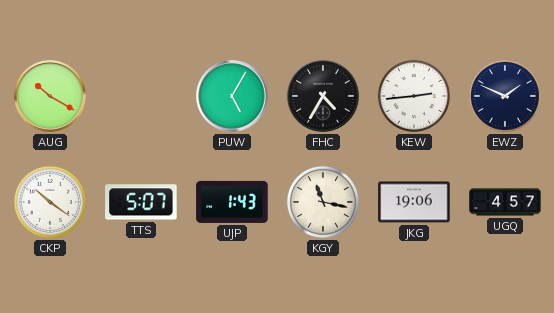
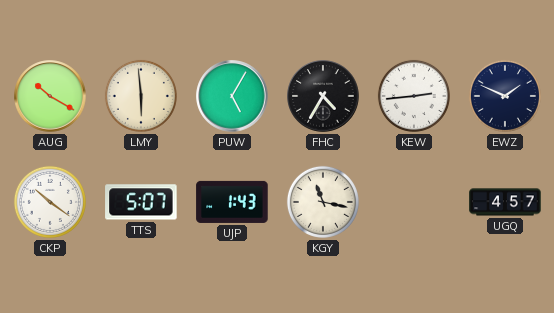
LMY: none -> 5:59 (141, 96)
JKG: 19:06 -> none (414, 202)
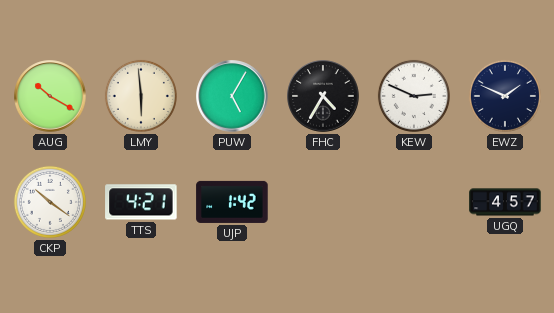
KEW: 2:44 -> 2:49 (414, 96)
TTS: 5:07 -> 4:21 (141, 202)
UJP: 1:43 -> 1:42 (232, 202)
KGY: 11:17 -> none (323, 202)
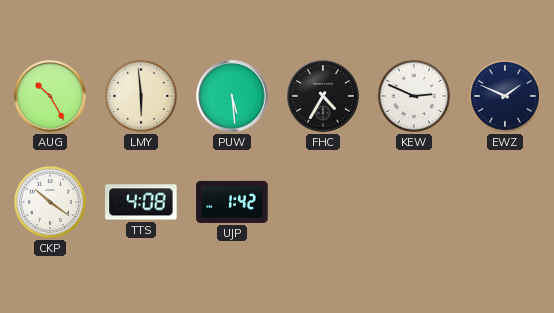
AUG: 10:20 -> 10:25 (50, 96)
PUW: 5:05 -> 5:29 (232, 96)
TTS: 4:21 -> 4:08 (141, 202)
UGQ: 4:57 -> none (505, 202)
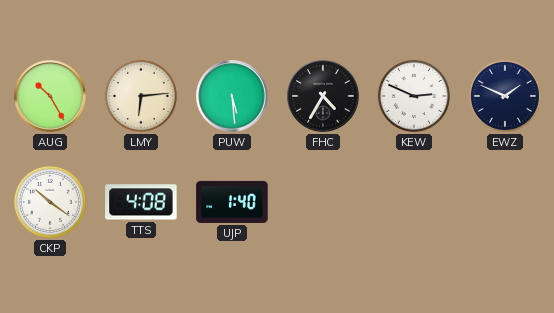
LMY: 5:59 -> 6:14 (141, 96)
UJP: 1:42 -> 1:40 (232, 202)
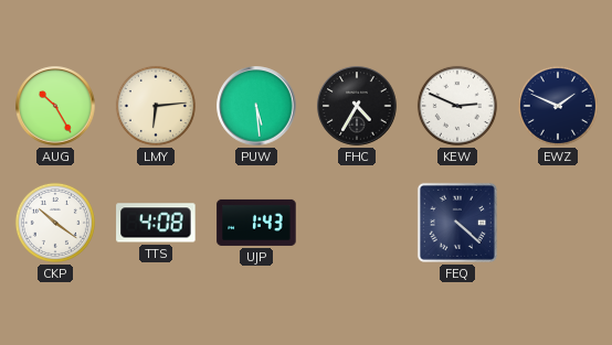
UJP: 1:40 -> 1:43 (256, 223)
FEQ: none -> 4:22 (457, 223)
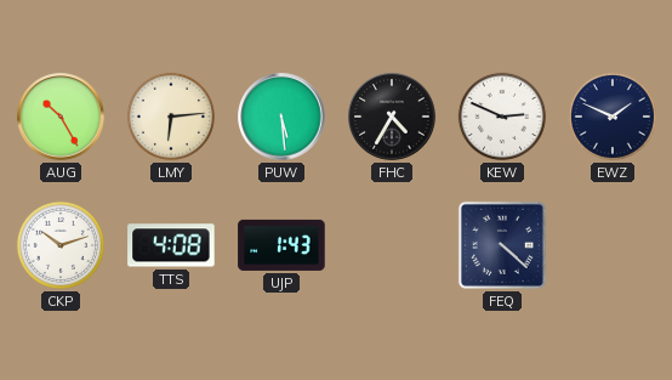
CKP: 10:21 -> 10:12 (61, 245)
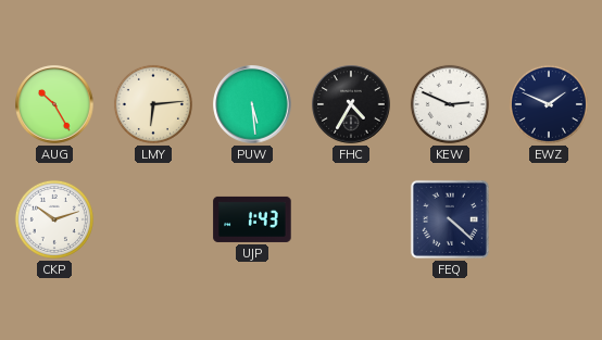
TTS: 4:08 -> none (171, 245)
